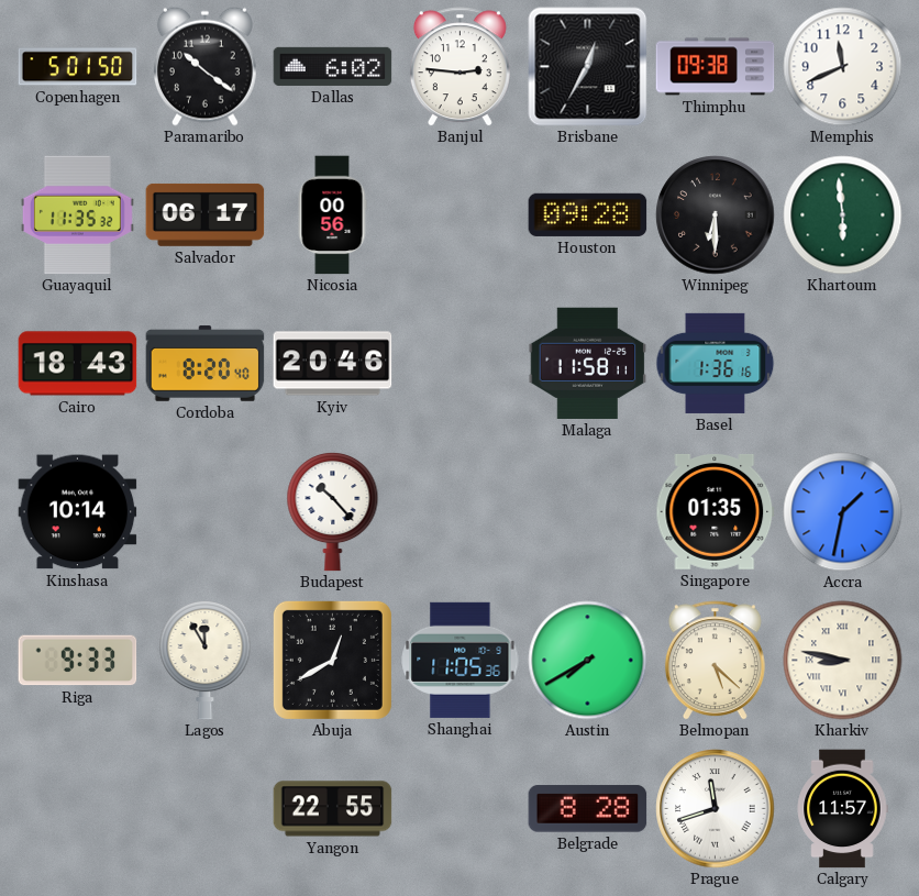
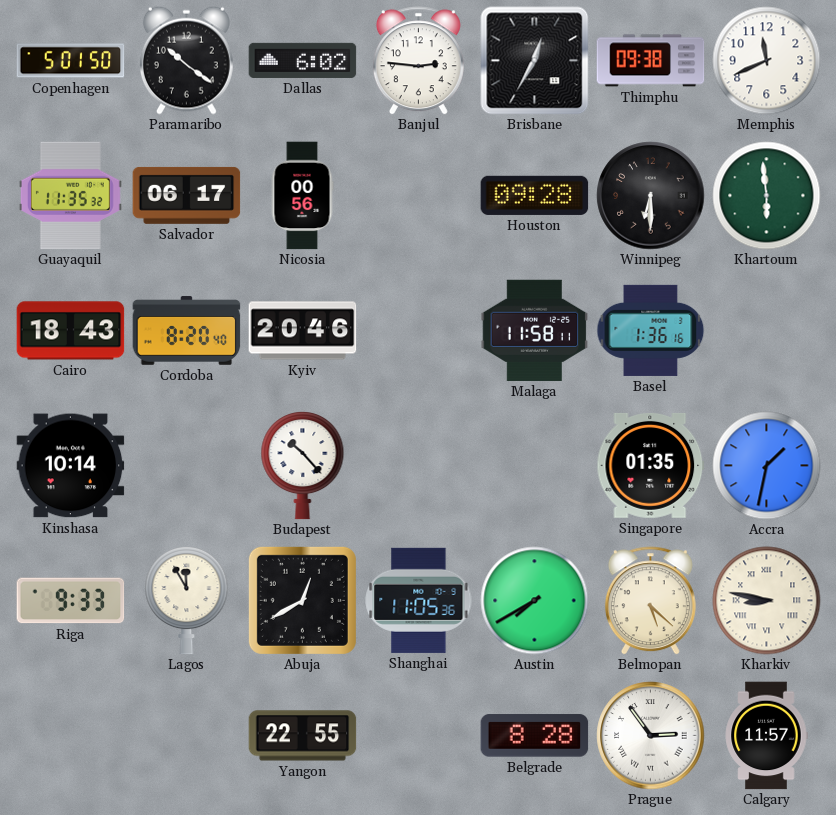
Prague: 11:42 -> 2:54 (651, 736)
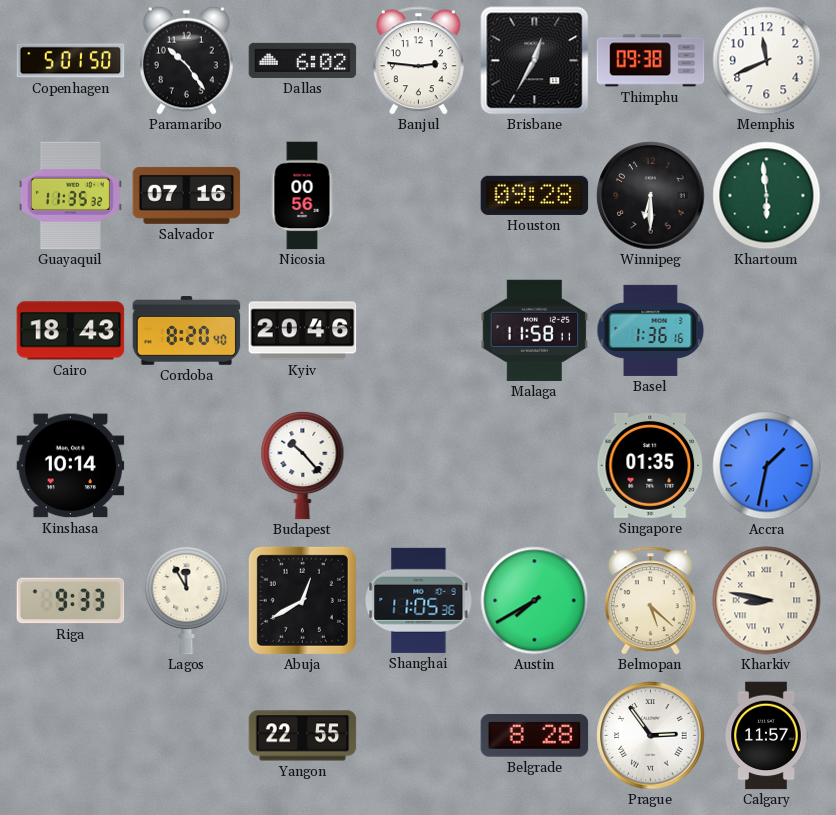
Paramaribo: 10:21 -> 10:24 (186, 60)
Salvador: 06:17 -> 07:16 (187, 195)
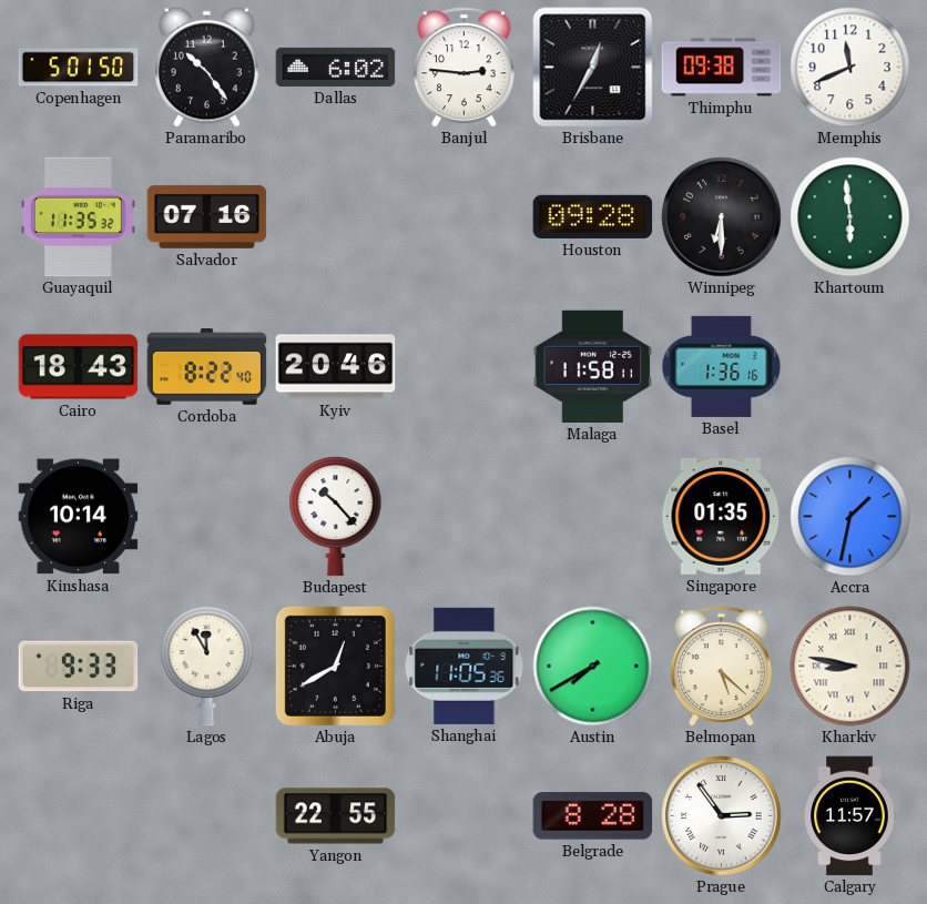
Nicosia: 00:56 -> none (302, 196)
Cordoba: 8:20 -> 8:22 (207, 367)
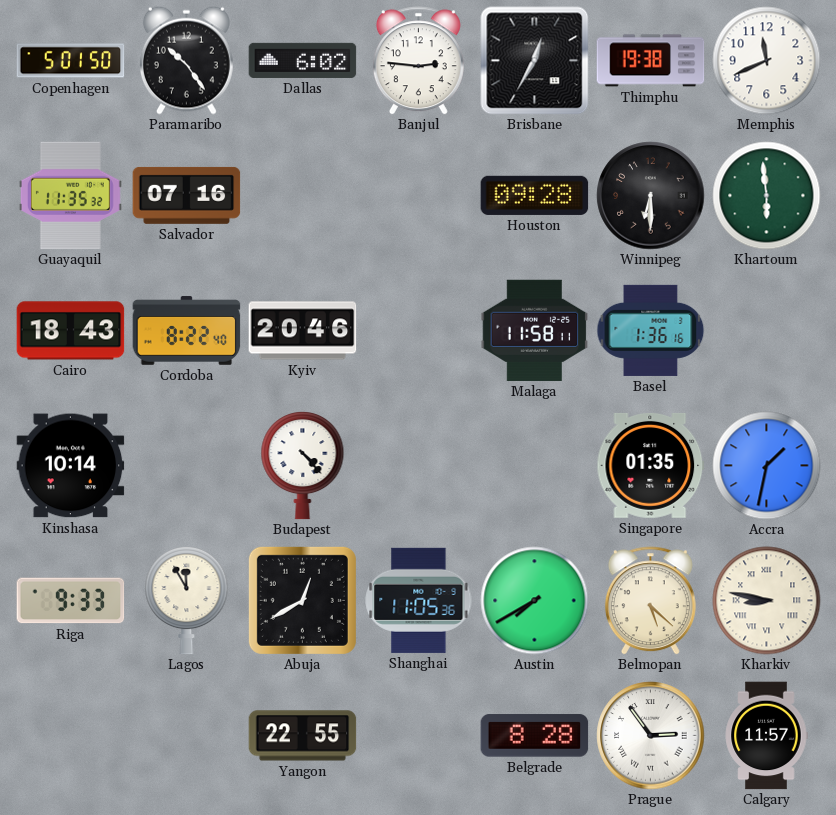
Thimphu: 09:38 -> 19:38 (651, 61)
Budapest: 10:23 -> 4:23 (303, 465)
